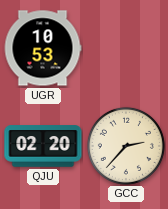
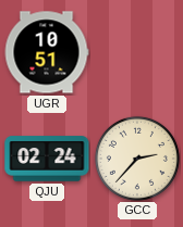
UGR: 10:53 -> 10:51 (47, 52)
QJU: 02:20 -> 02:24 (47, 159)
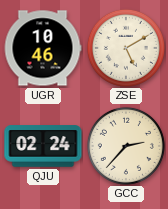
UGR: 10:51 -> 10:46 (43, 48)
ZSE: none -> 5:10 (126, 48)
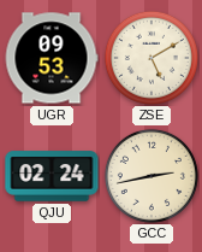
UGR: 10:46 -> 09:53 (52, 58)
GCC: 2:37 -> 2:43 (151, 176)
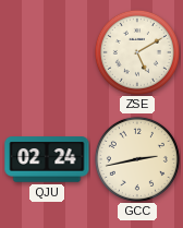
UGR: 09:53 -> none (52, 58)
